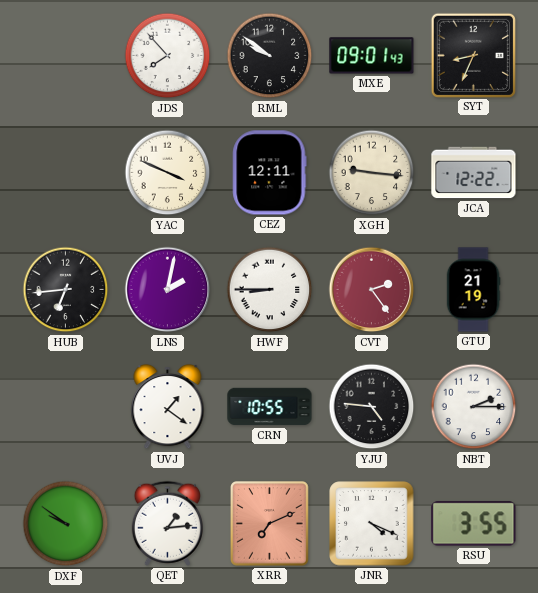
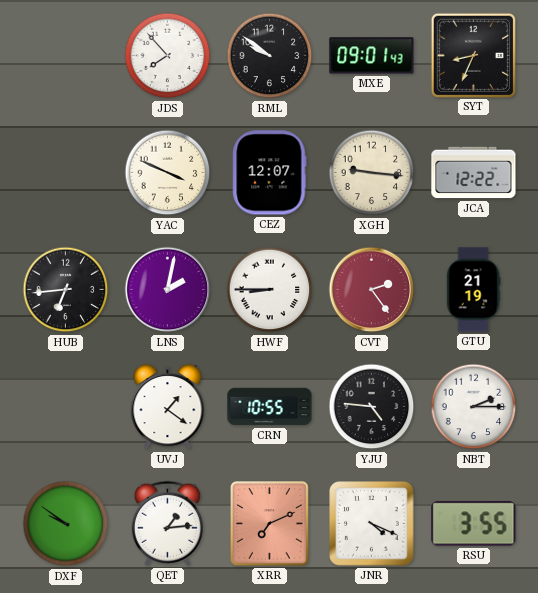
CEZ: 12:11 -> 12:07 (270, 173)
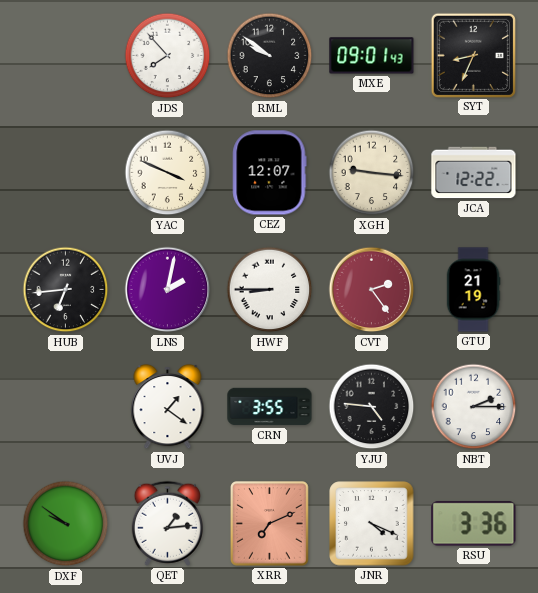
CRN: 10:55 -> 3:55 (270, 407)
RSU: 3:55 -> 3:36 (474, 524)
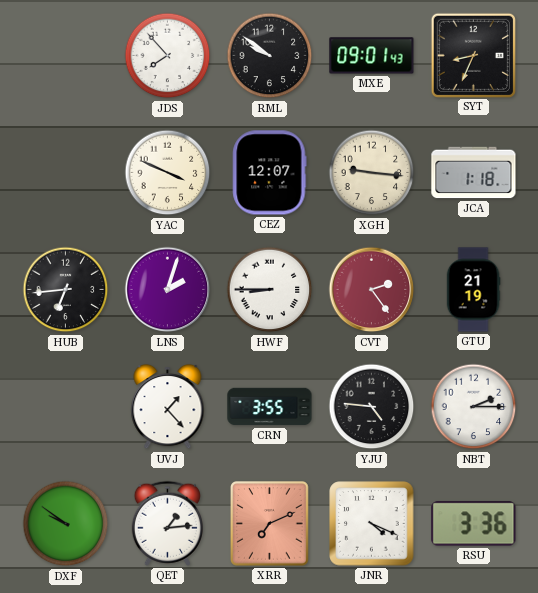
JCA: 12:22 -> 1:18 (474, 173)
LNS: 2:02 -> 2:03 (168, 290)
UVJ: 1:21 -> 1:23 (168, 407)
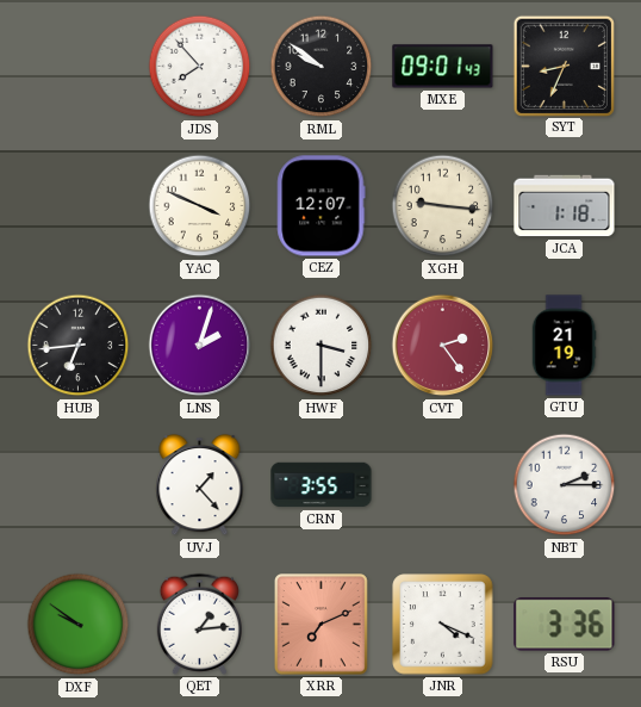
HWF: 8:45 -> 3:30 (322, 346)
YJU: 4:46 -> none (372, 407)
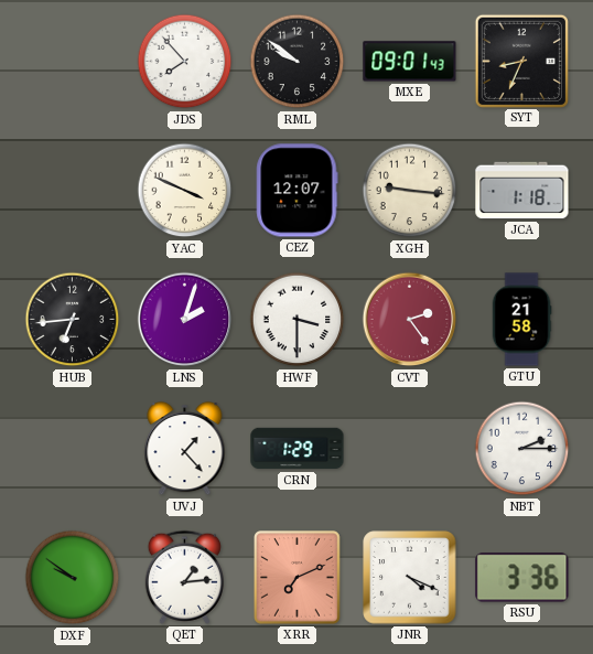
GTU: 21:19 -> 21:58 (521, 320)
CRN: 3:55 -> 1:29 (298, 449)
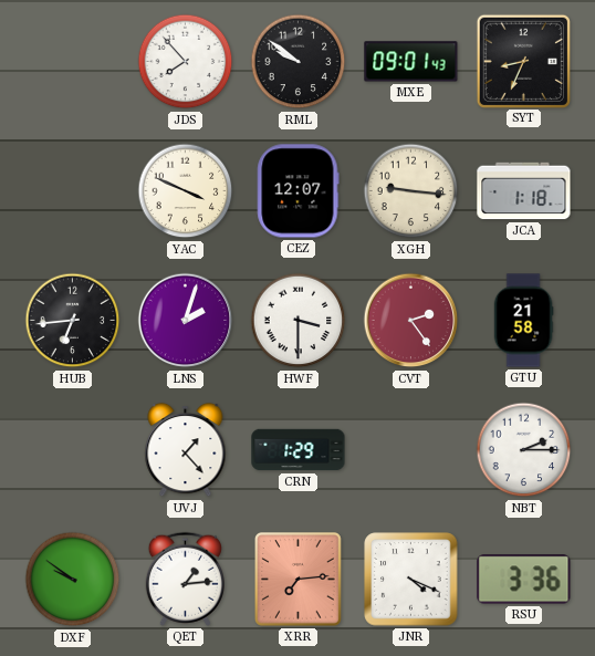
XRR: 7:11 -> 7:14 (299, 580)
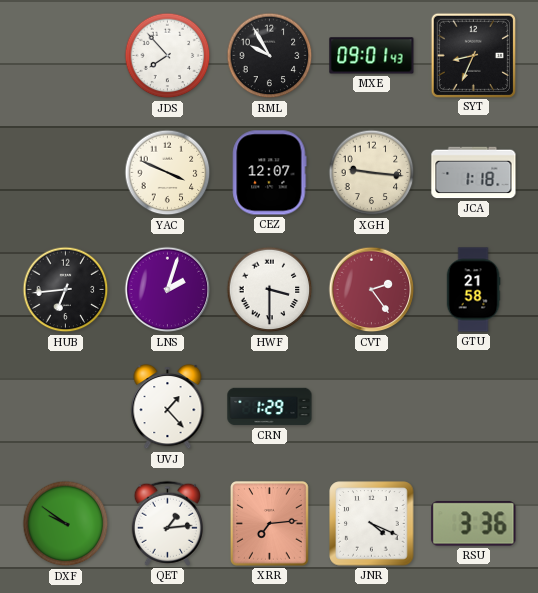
RML: 9:51 -> 9:55 (270, 56)
NBT: 2:15 -> none (524, 450)
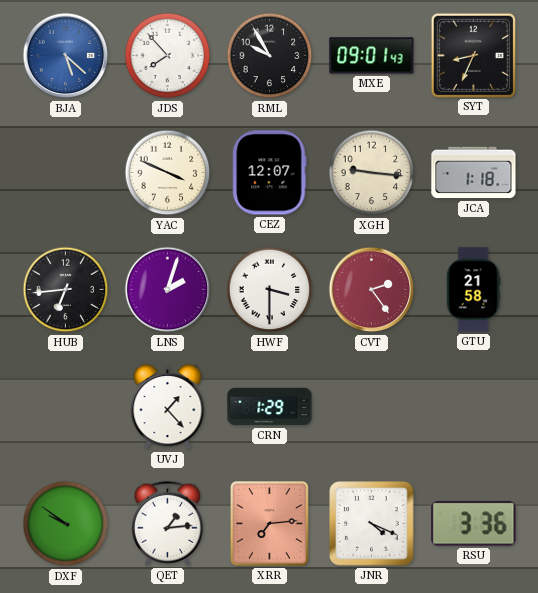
BJA: none -> 5:22 (66, 56)
